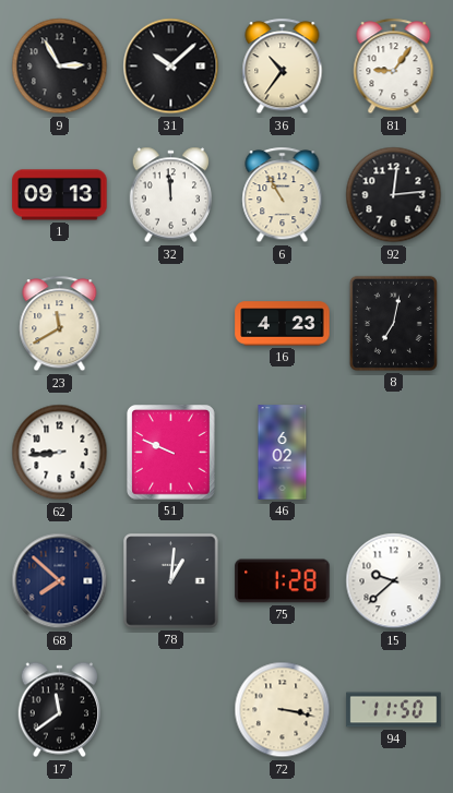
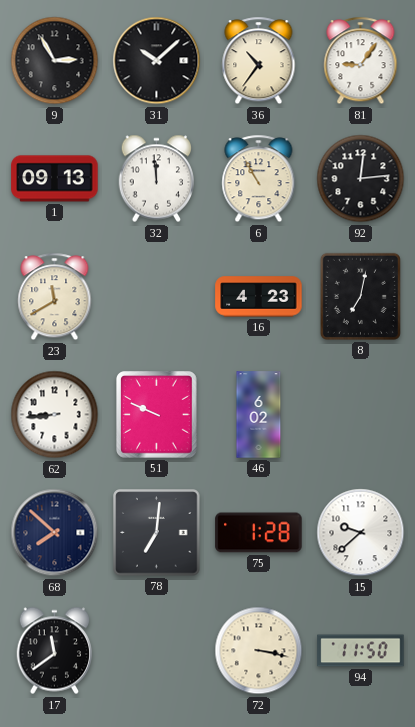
78: 1:01 -> 7:01 (157, 533)
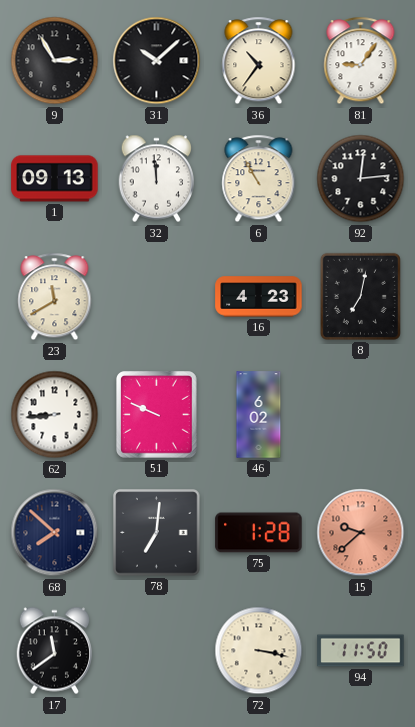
15 dial: white -> salmon (361, 533)
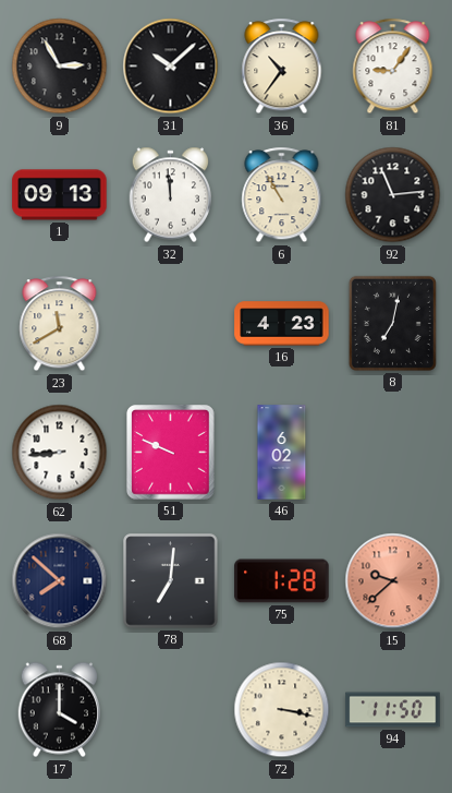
92: 12:14 -> 11:14 (393, 195)
17: 11:39 -> 4:00 (60, 710)
